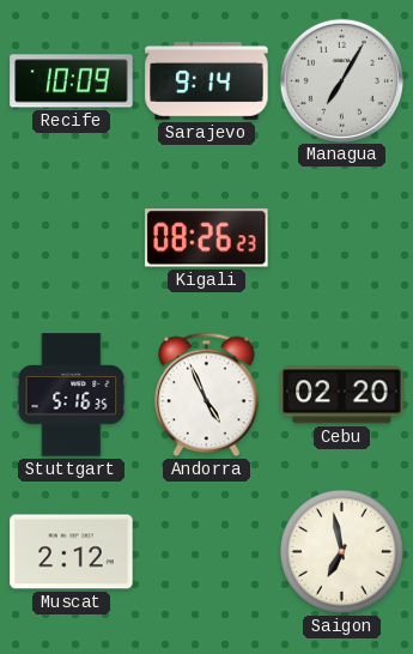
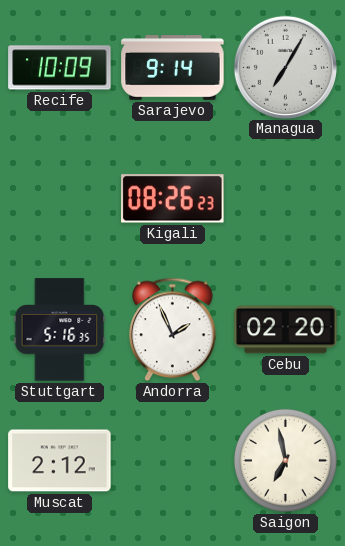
Andorra: 4:56 -> 1:56 (173, 330)
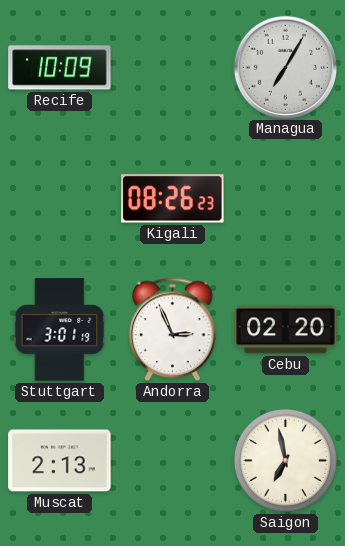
Sarajevo: 9:14 -> none (173, 68)
Stuttgart: 5:16 -> 3:01 (60, 330)
Andorra: 1:56 -> 2:56 (173, 330)
Muscat: 2:12 -> 2:13 (60, 461)
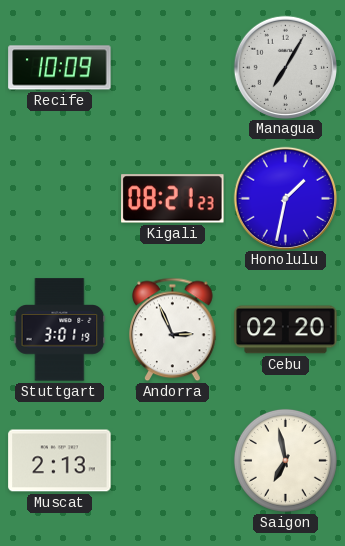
Kigali: 08:26 -> 08:21 (173, 199)
Honolulu: none -> 1:32 (285, 198)
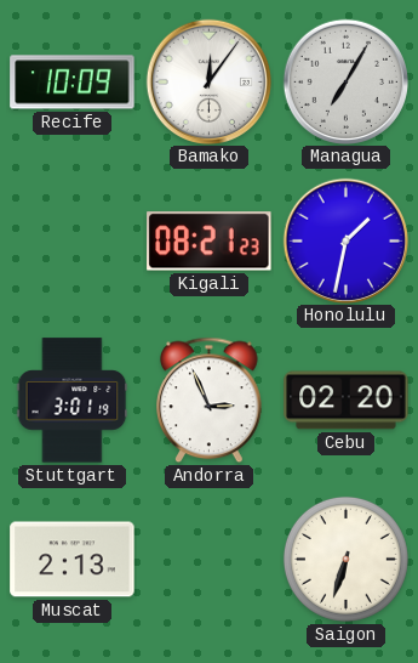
Bamako: none -> 12:06 (208, 81)
Saigon: 6:58 -> 6:33 (345, 559)
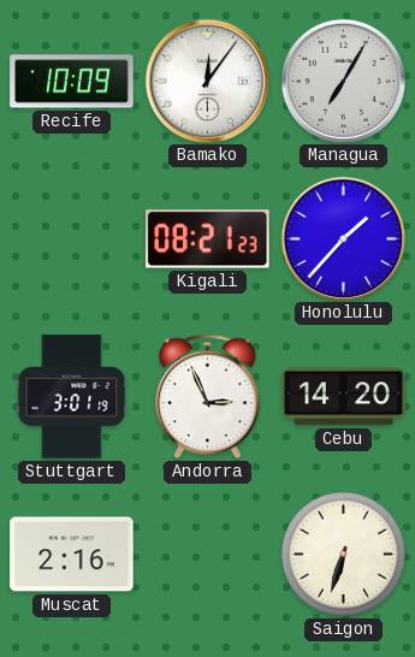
Honolulu: 1:32 -> 1:37 (343, 238)
Cebu: 02:20 -> 14:20 (344, 397)
Muscat: 2:13 -> 2:16 (72, 555)
